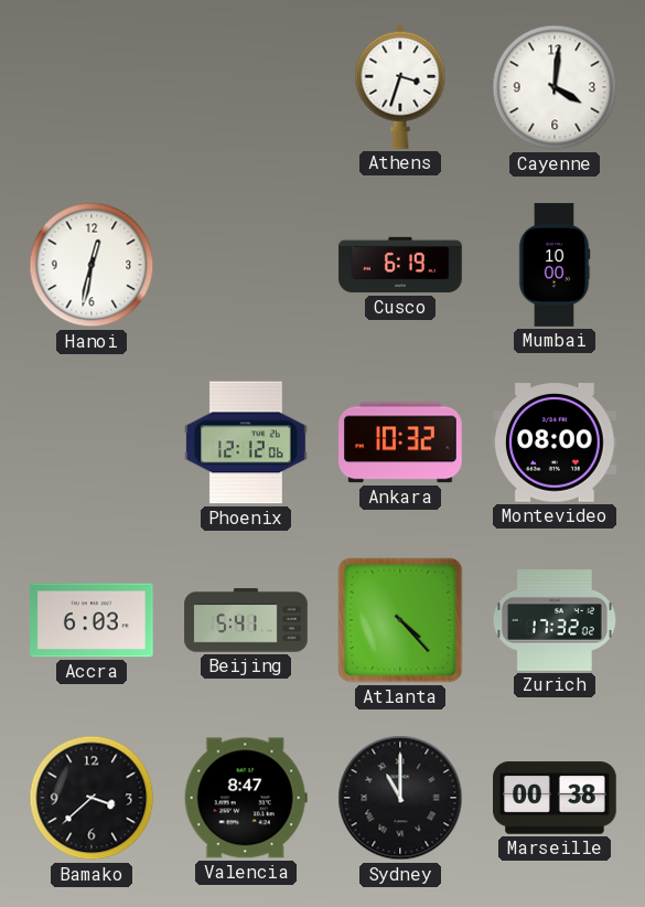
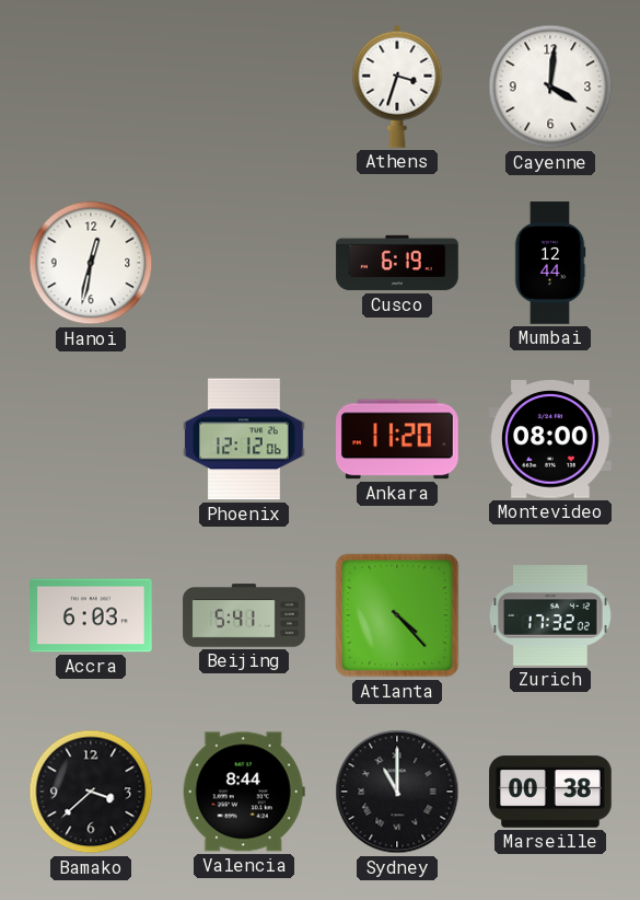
Mumbai: 10:00 -> 12:44 (550, 263)
Ankara: 10:32 -> 11:20 (398, 439)
Valencia: 8:47 -> 8:44 (244, 792)
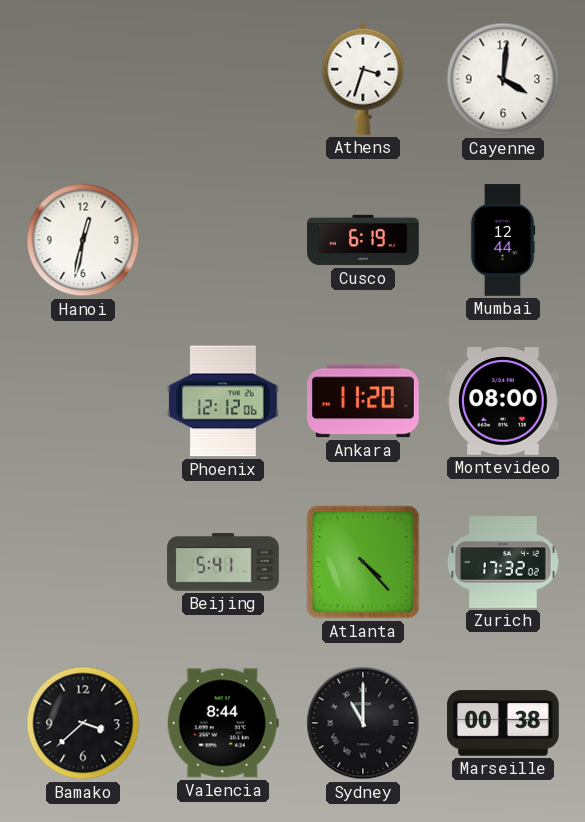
Accra: 6:03 -> none (92, 615)
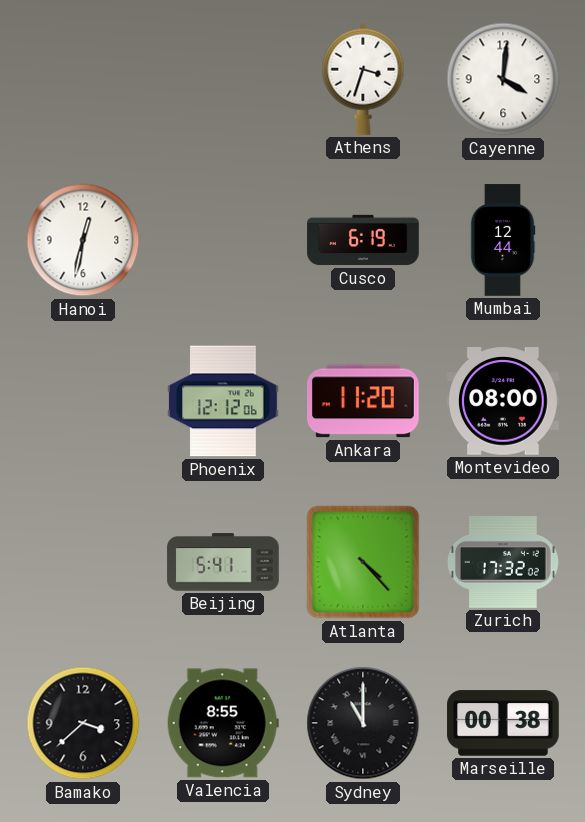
Valencia: 8:44 -> 8:55 (223, 723)
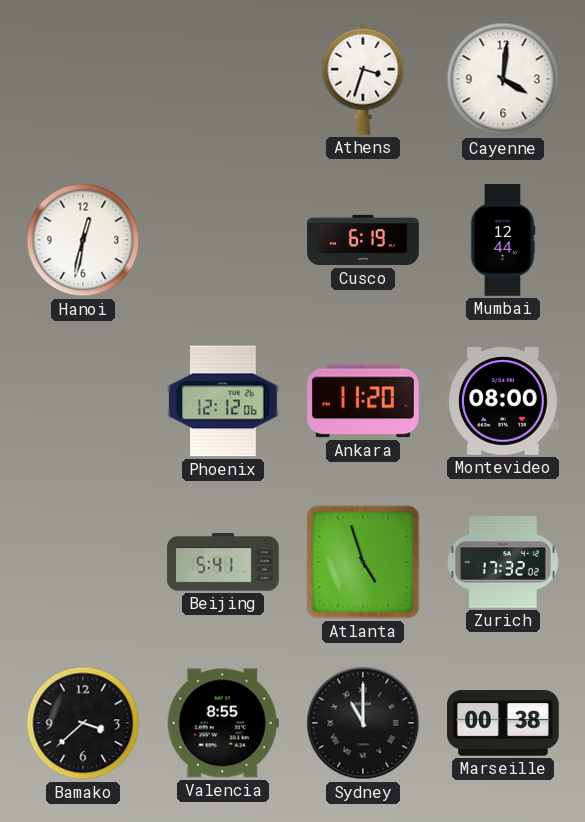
Atlanta: 4:23 -> 4:57 (363, 562)
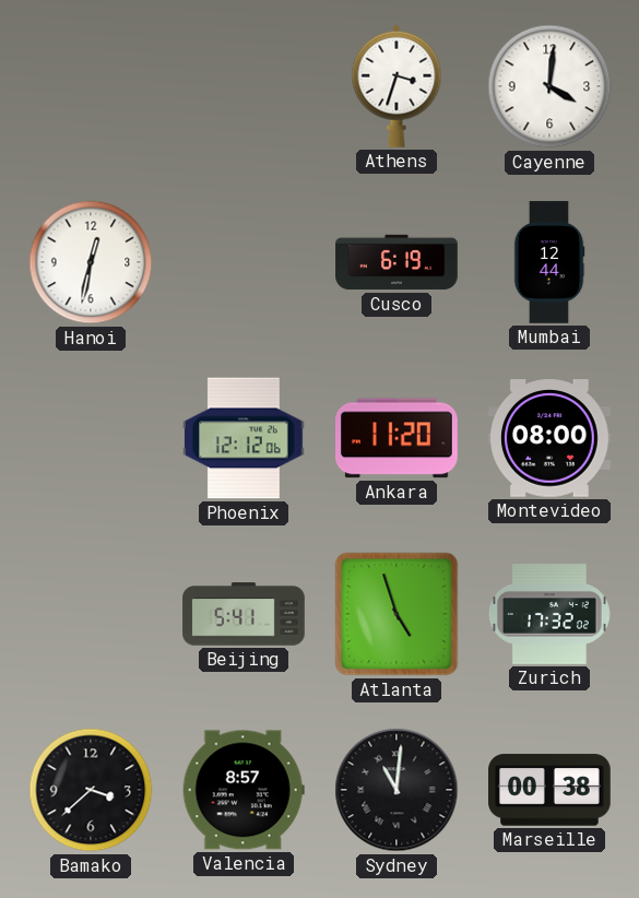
Valencia: 8:55 -> 8:57 (244, 790)
Sydney: 11:00 -> 11:01 (397, 790)
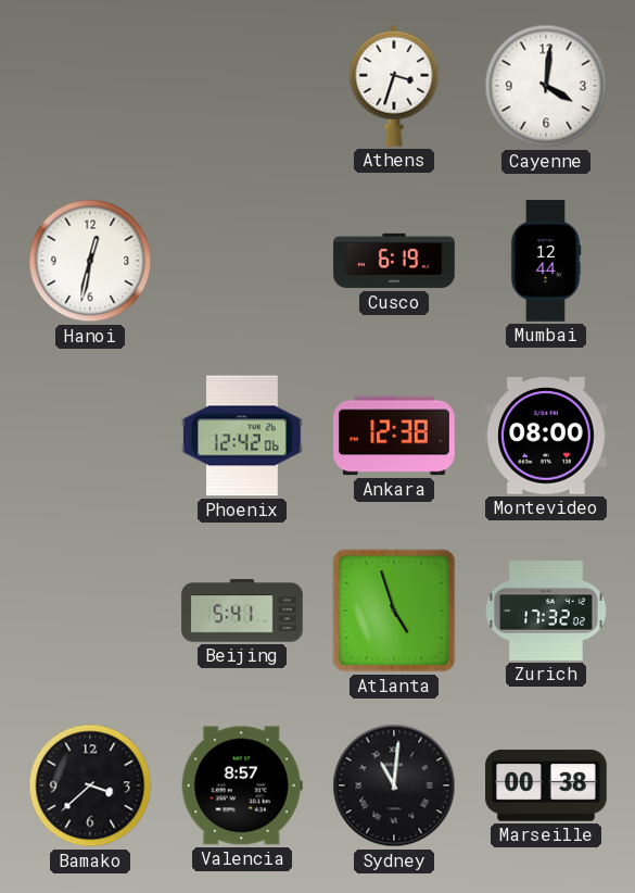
Phoenix: 12:12 -> 12:42 (242, 436)
Ankara: 11:20 -> 12:38 (395, 436)
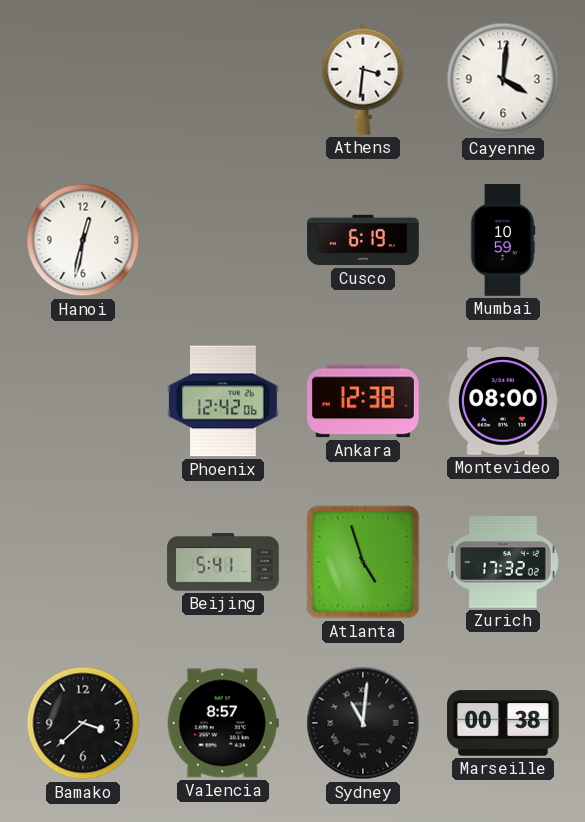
Athens: 3:33 -> 3:31 (363, 79)
Mumbai: 12:44 -> 10:59 (503, 240)
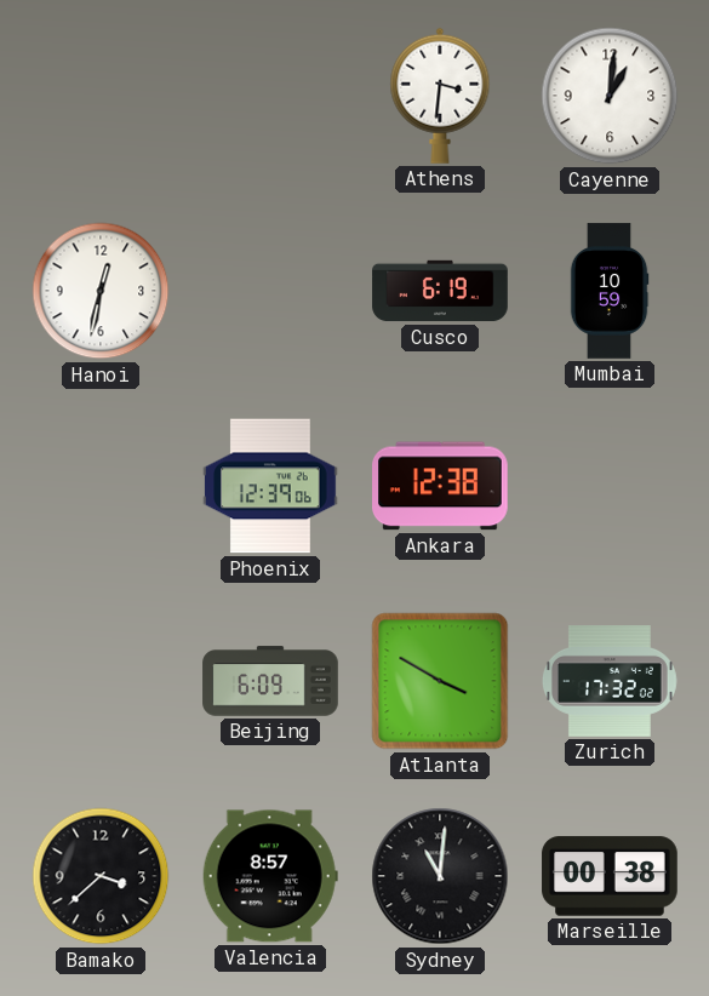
Cayenne: 4:01 -> 1:01 (610, 96)
Phoenix: 12:42 -> 12:39 (270, 486)
Montevideo: 08:00 -> none (504, 401)
Beijing: 5:41 -> 6:09 (270, 681)
Atlanta: 4:57 -> 3:50 (440, 681)
